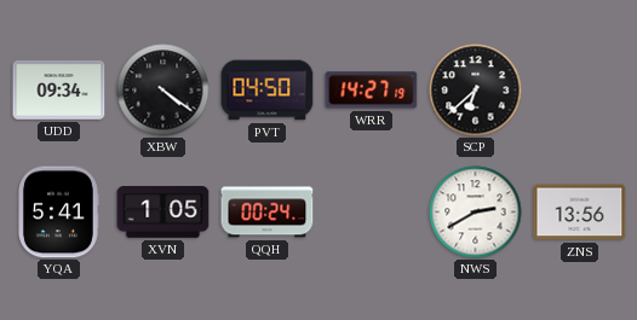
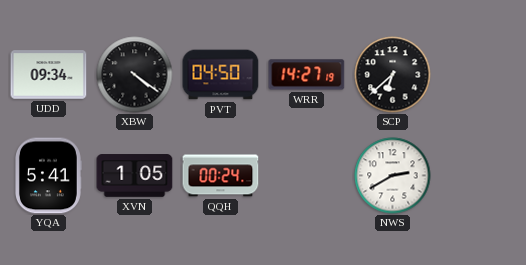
ZNS: 13:56 -> none (580, 213)
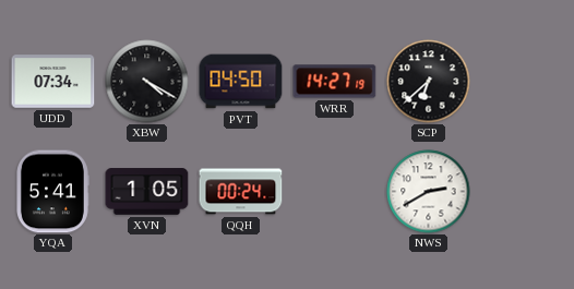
UDD: 09:34 -> 07:34 (53, 82)
XBW: 4:21 -> 4:20 (147, 82)
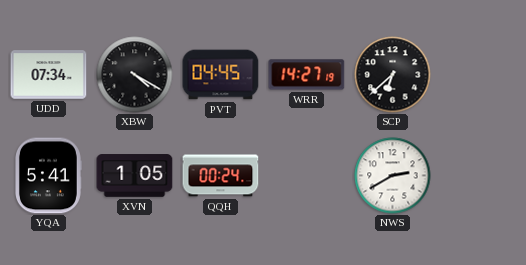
PVT: 04:50 -> 04:45 (221, 75)
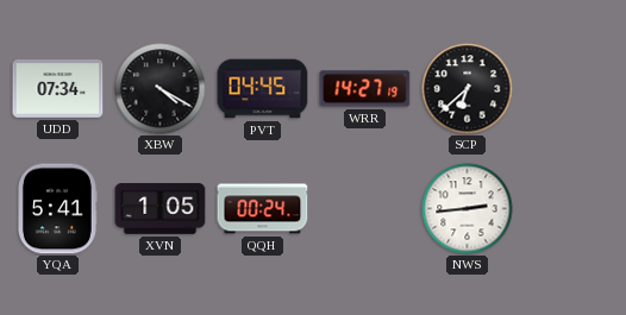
NWS: 2:40 -> 2:44 (468, 209)
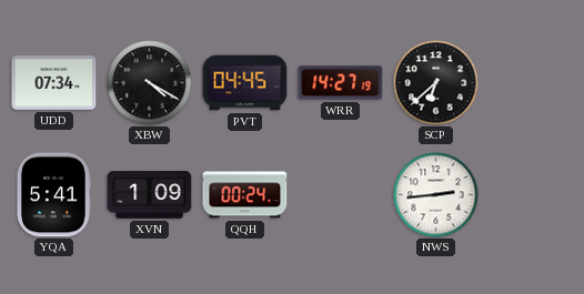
XVN: 1:05 -> 1:09 (150, 195)
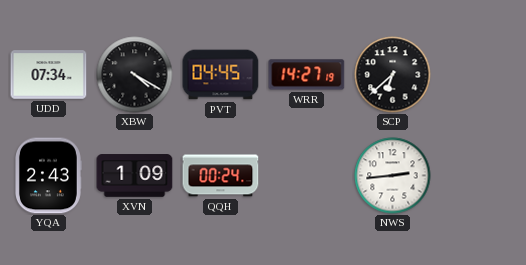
YQA: 5:41 -> 2:43 (49, 176)
